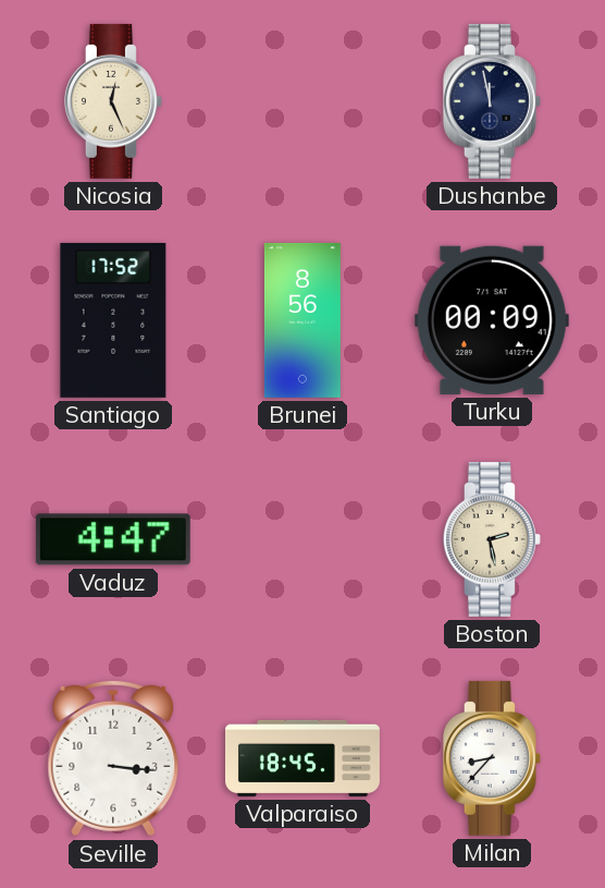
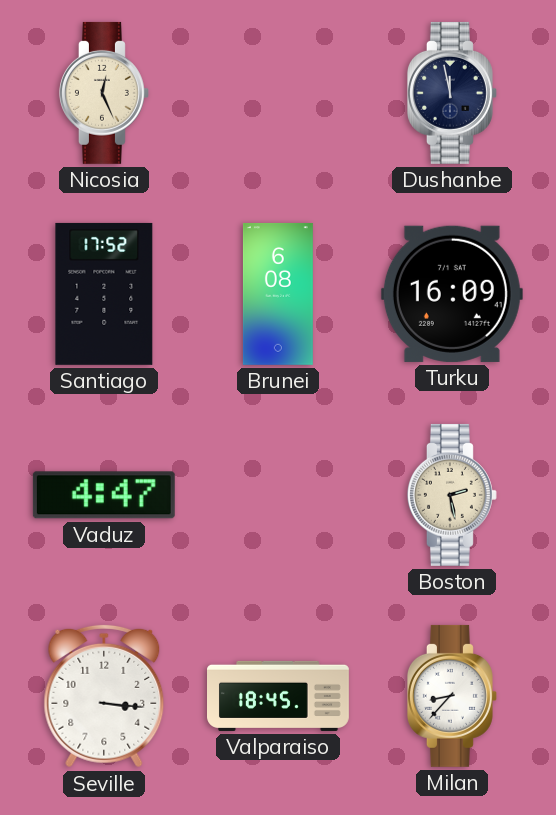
Brunei: 8:56 -> 6:08 (278, 294)
Turku: 00:09 -> 16:09 (452, 294)
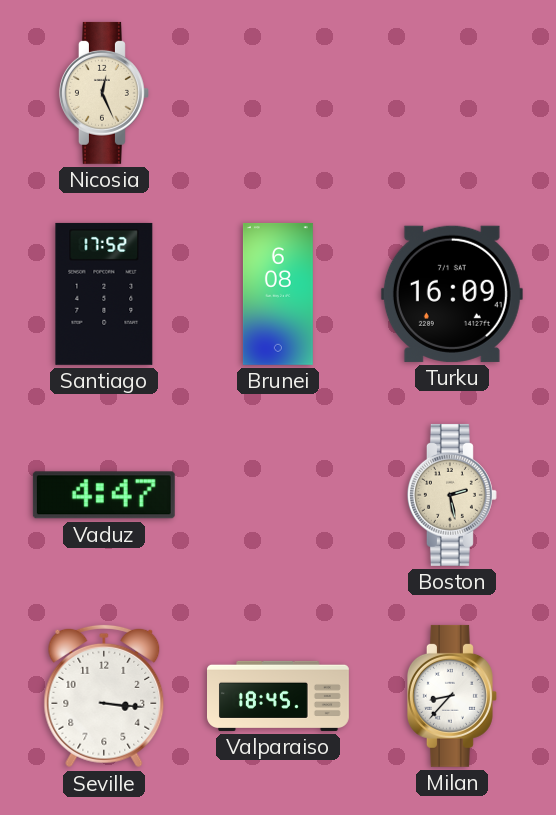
Dushanbe: 11:58 -> none (452, 93)
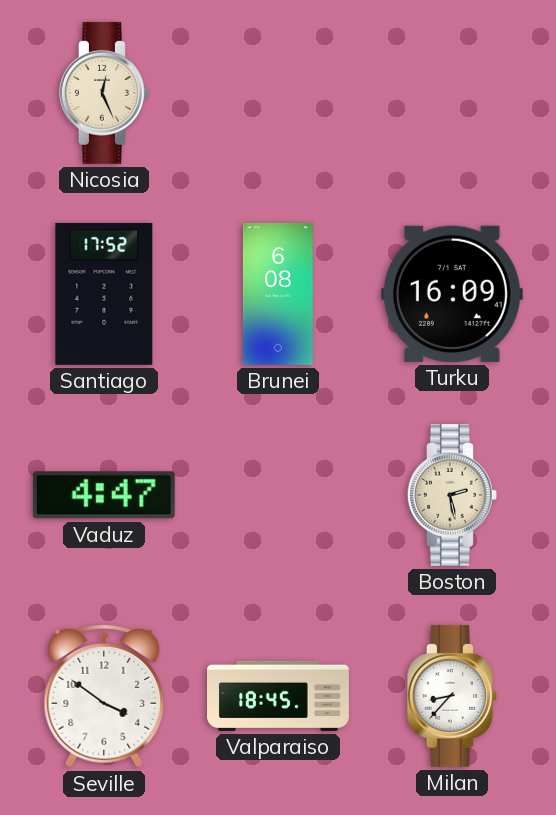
Seville: 3:16 -> 3:51 (104, 696)
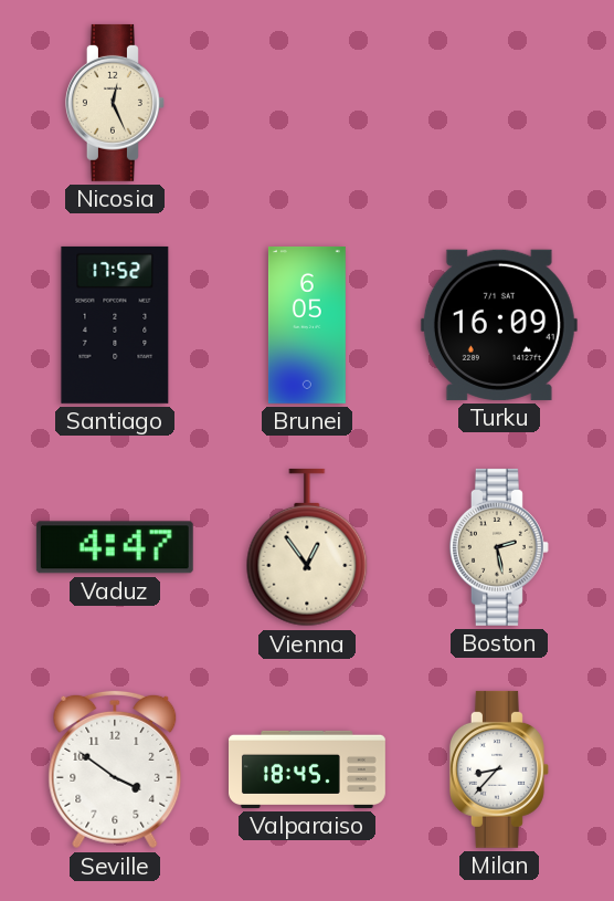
Brunei: 6:08 -> 6:05 (307, 325)
Vienna: none -> 12:54 (307, 547)
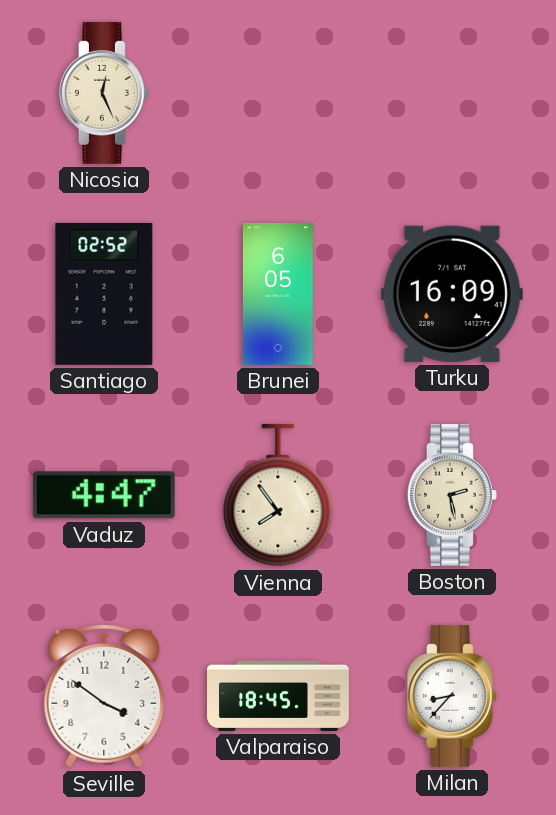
Santiago: 17:52 -> 02:52 (104, 294)
Vienna: 12:54 -> 7:54 (278, 495)
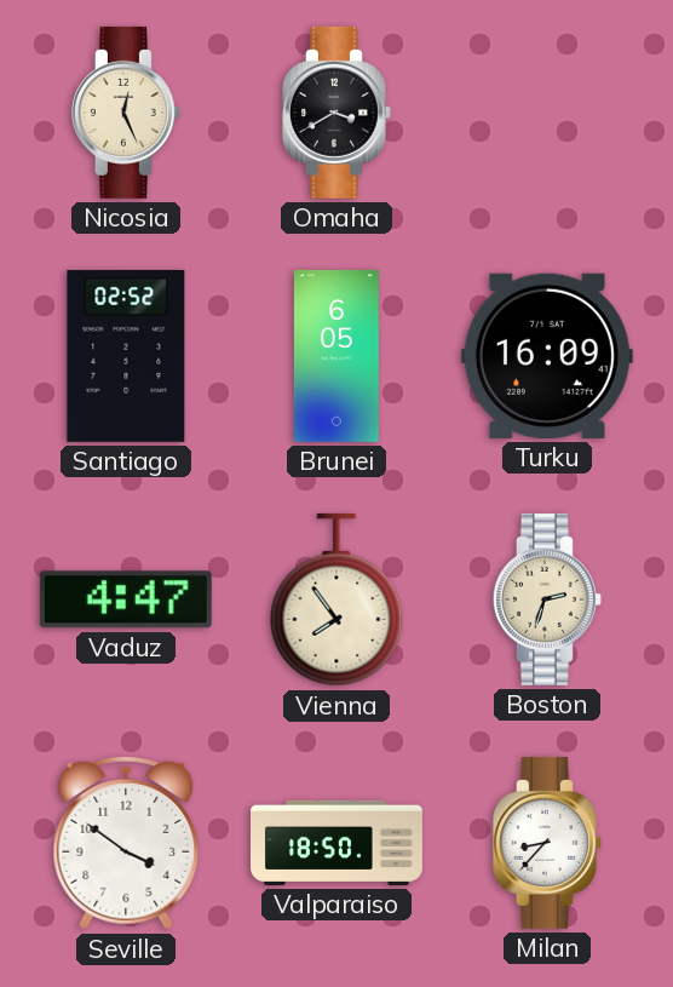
Omaha: none -> 3:40 (336, 113)
Boston: 2:28 -> 2:33 (547, 599)
Valparaiso: 18:45 -> 18:50 (338, 843)
